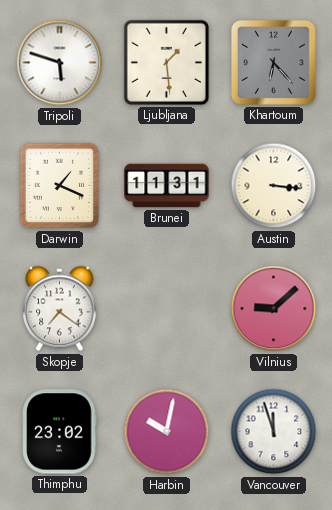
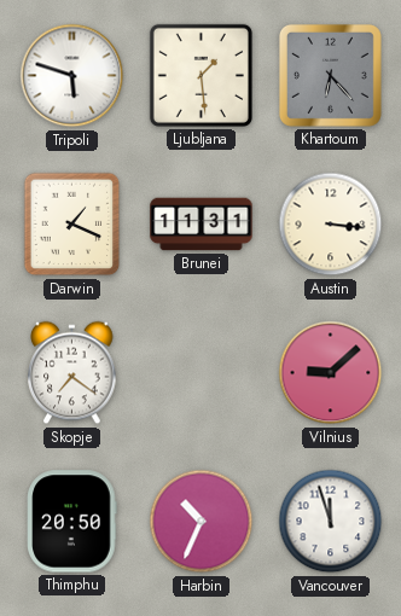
Thimphu: 23:02 -> 20:50 (72, 522)
Harbin: 10:02 -> 10:34 (202, 522)
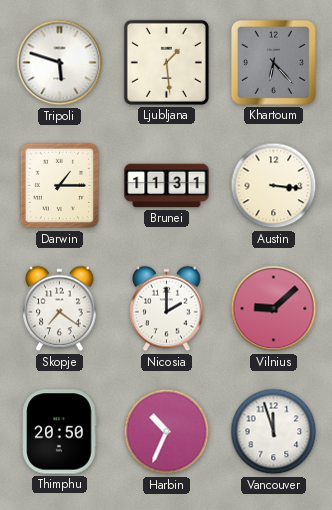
Darwin: 1:19 -> 1:15 (60, 186)
Nicosia: none -> 2:00 (167, 309)
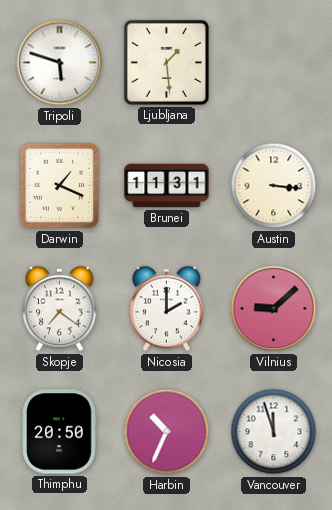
Khartoum: 6:23 -> none (273, 62)
Darwin: 1:15 -> 1:19 (60, 186)
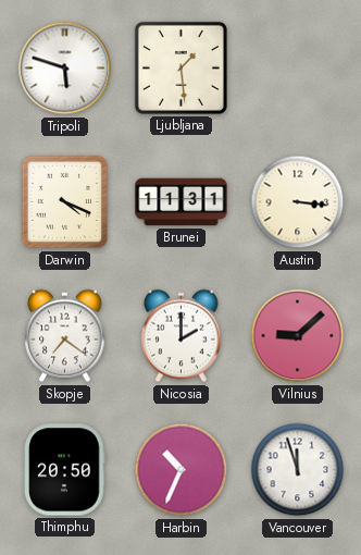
Darwin: 1:19 -> 4:19 (65, 202)
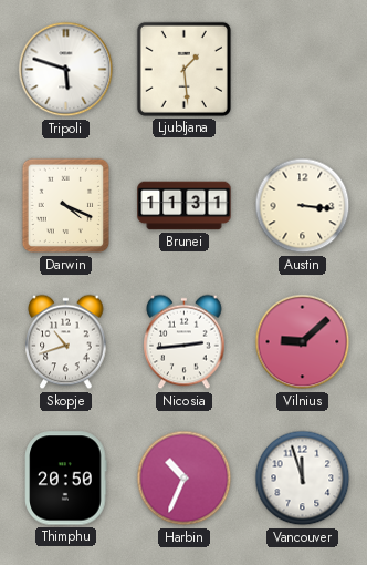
Skopje: 7:21 -> 10:42 (66, 342)
Nicosia: 2:00 -> 2:44 (185, 342)
